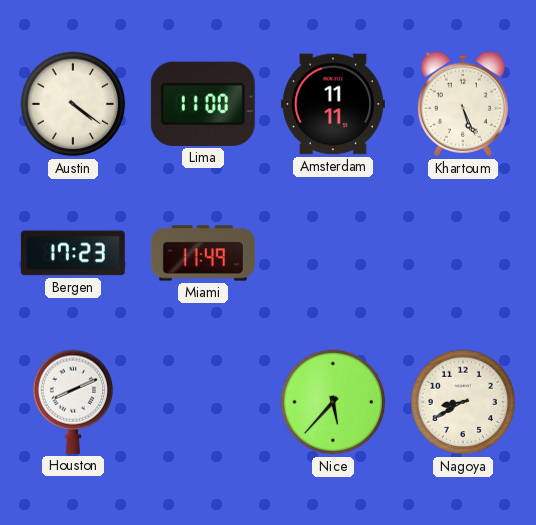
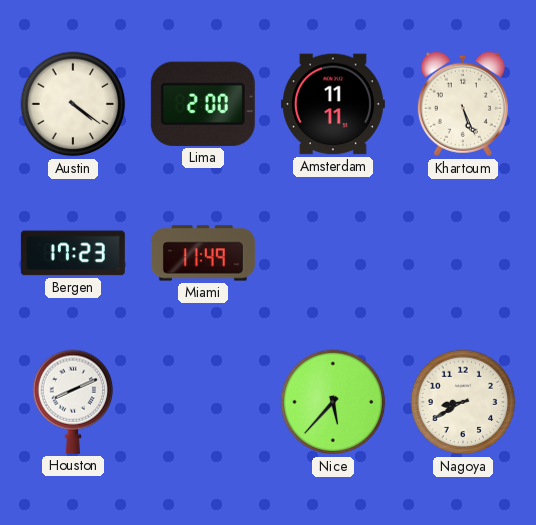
Lima: 11:00 -> 2:00 (203, 104)
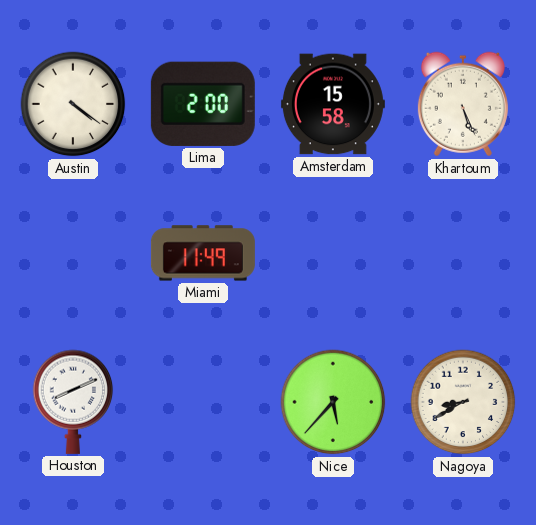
Amsterdam: 11:11 -> 15:58 (333, 104)
Bergen: 17:23 -> none (73, 253)
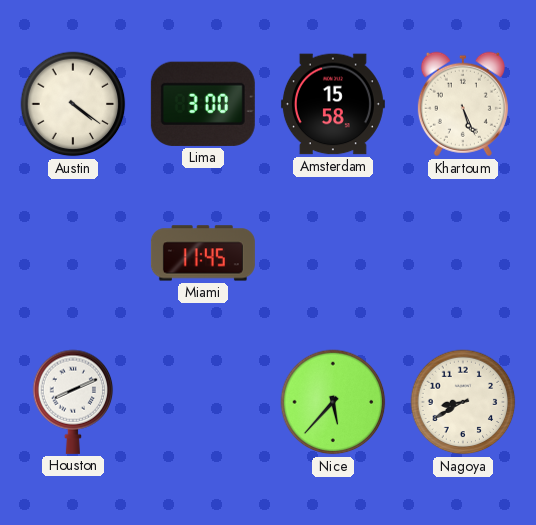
Lima: 2:00 -> 3:00 (203, 104)
Miami: 11:49 -> 11:45 (203, 253)
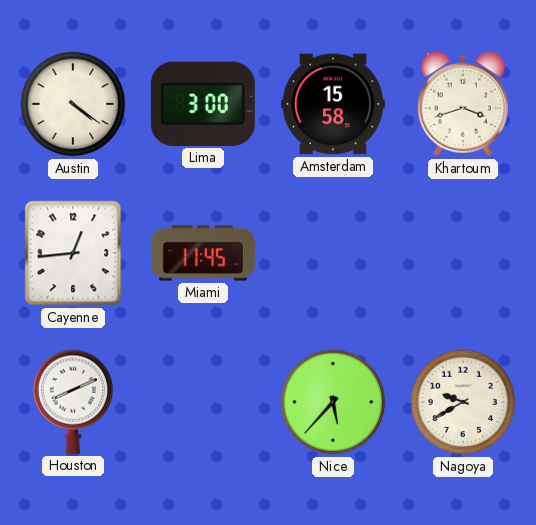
Khartoum: 5:26 -> 3:42 (463, 104)
Cayenne: none -> 12:44 (73, 253)
Nagoya: 8:40 -> 9:40 (463, 402)
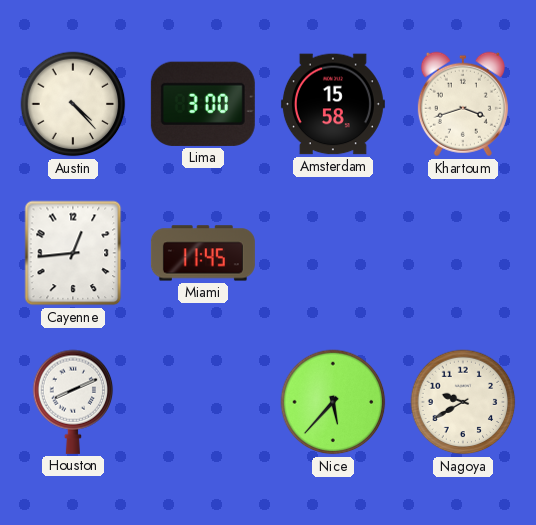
Austin: 4:21 -> 4:23 (73, 104)
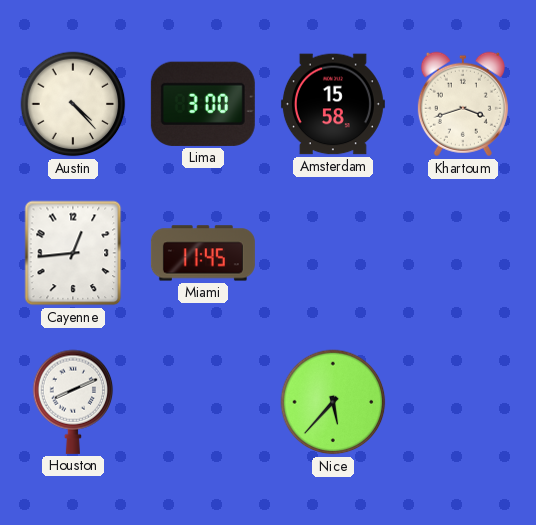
Nagoya: 9:40 -> none (463, 402)
